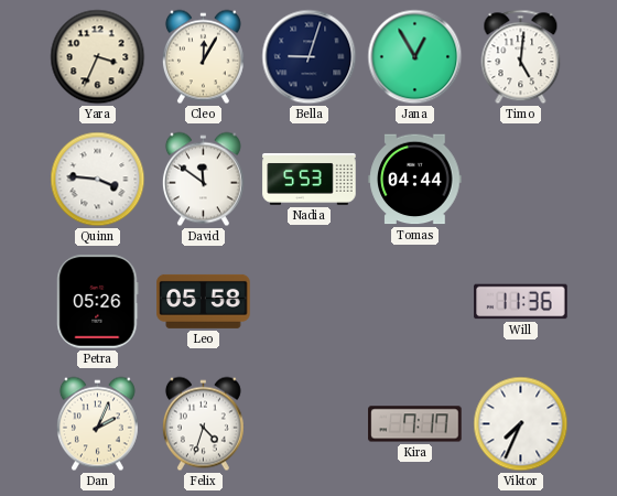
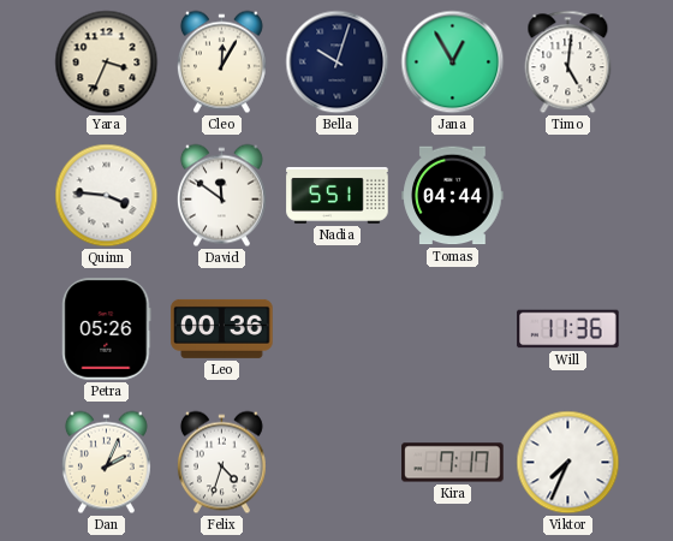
Bella: 9:03 -> 10:03 (338, 63)
Nadia: 5:53 -> 5:51 (338, 195)
Leo: 05:58 -> 00:36 (222, 328)
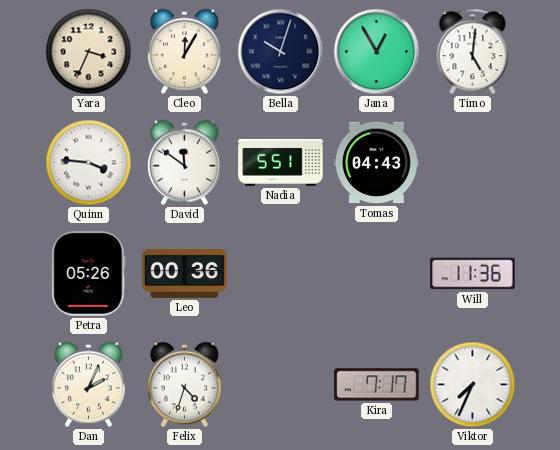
Tomas: 04:44 -> 04:43 (377, 163)
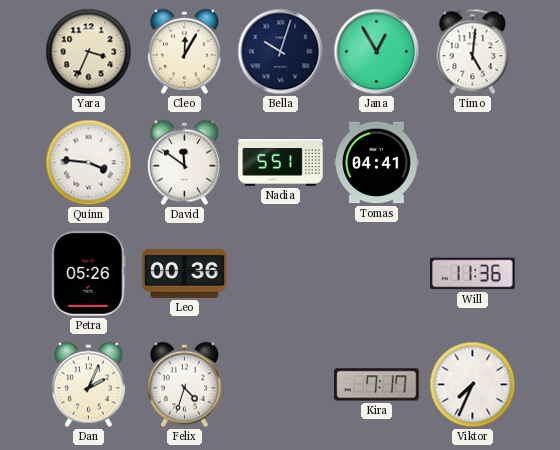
Tomas: 04:43 -> 04:41 (377, 163)
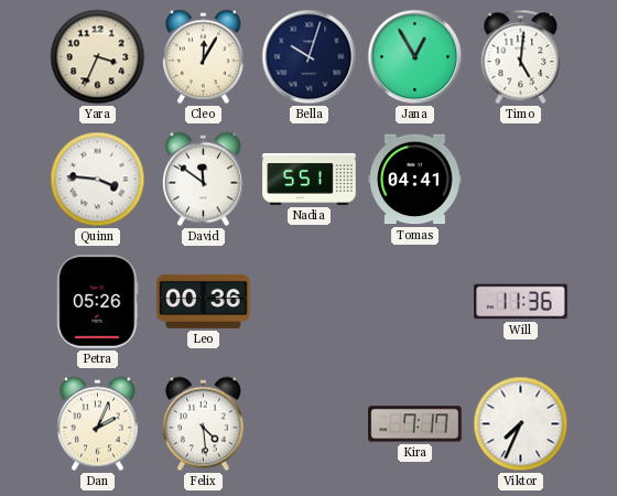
Felix: 4:33 -> 4:29 (203, 424)
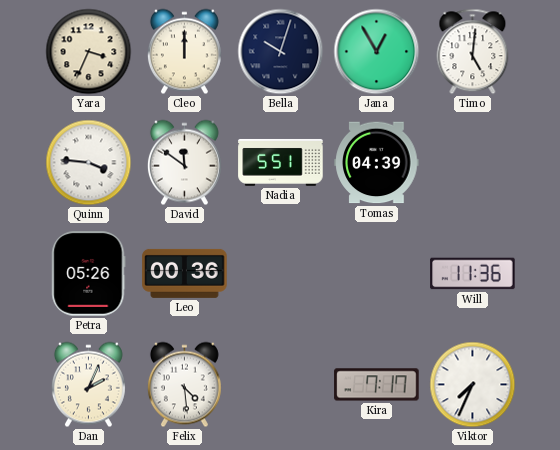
Cleo: 12:05 -> 12:00 (184, 52)
Tomas: 04:41 -> 04:39 (377, 163)
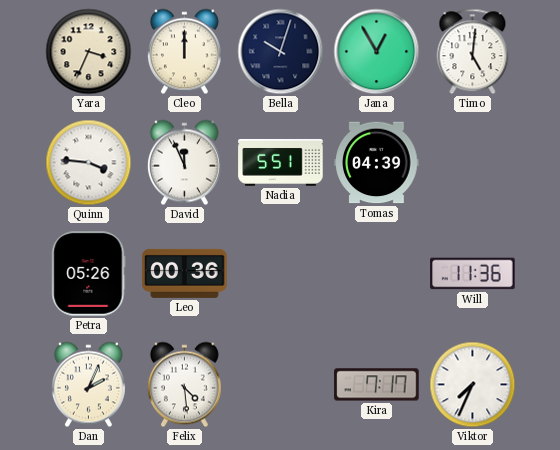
David: 11:51 -> 11:56 (184, 163)
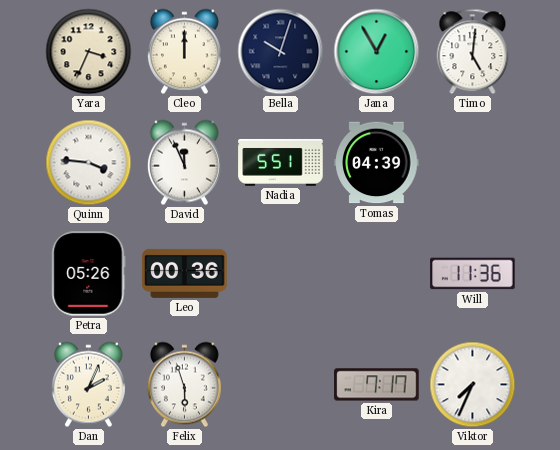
Felix: 4:29 -> 5:57 (184, 385)
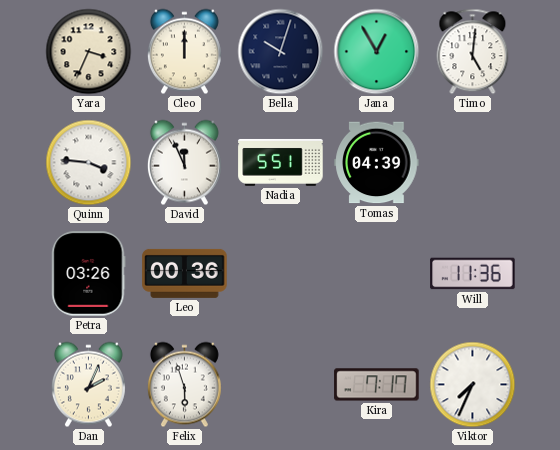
Petra: 05:26 -> 03:26 (89, 274)
